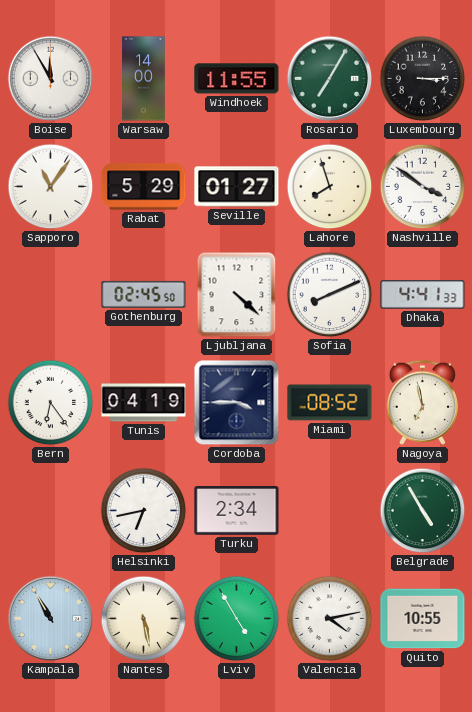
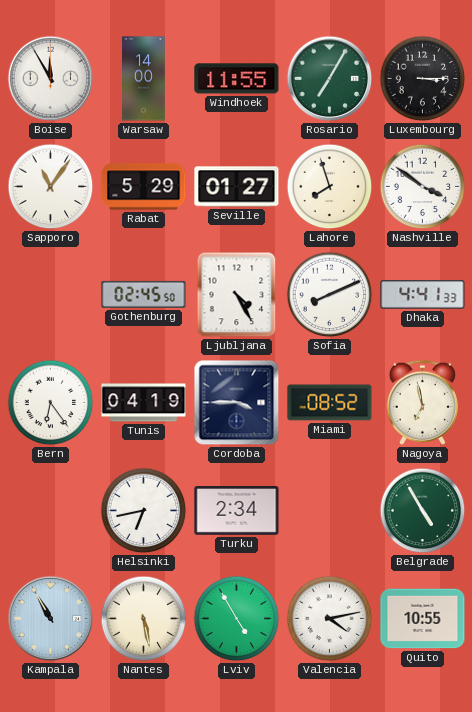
Ljubljana: 4:22 -> 4:25 (237, 295)
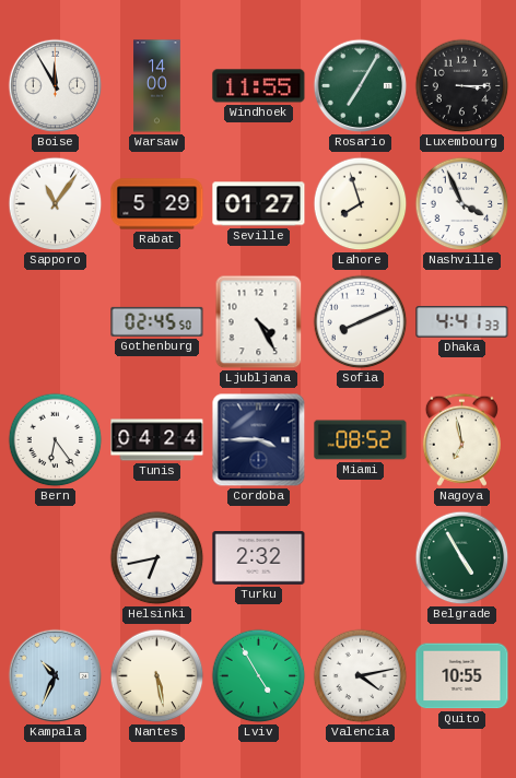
Nashville: 3:51 -> 3:56 (462, 204)
Tunis: 04:19 -> 04:24 (157, 440)
Turku: 2:34 -> 2:32 (259, 558)
Kampala: 10:55 -> 10:34 (56, 676)
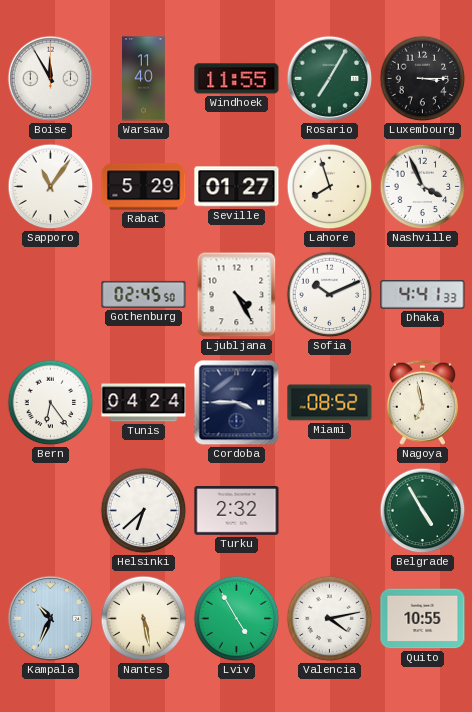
Warsaw: 14:00 -> 11:40 (144, 79)
Sofia: 8:11 -> 10:11 (330, 295)
Helsinki: 6:43 -> 6:38 (144, 511)
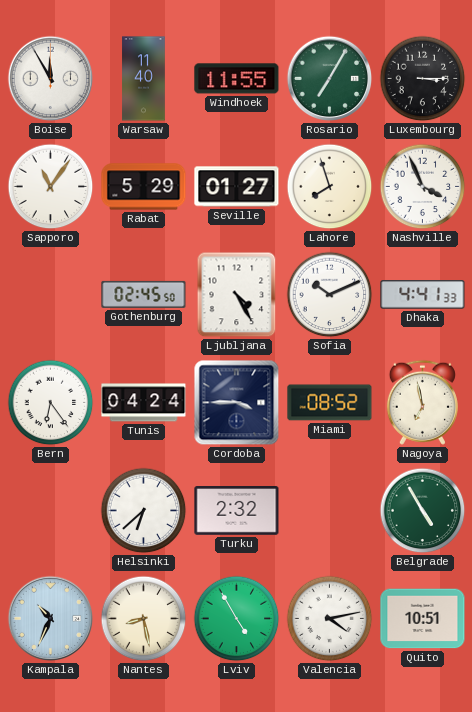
Nantes: 5:28 -> 8:28 (144, 619)
Quito: 10:55 -> 10:51 (423, 619)
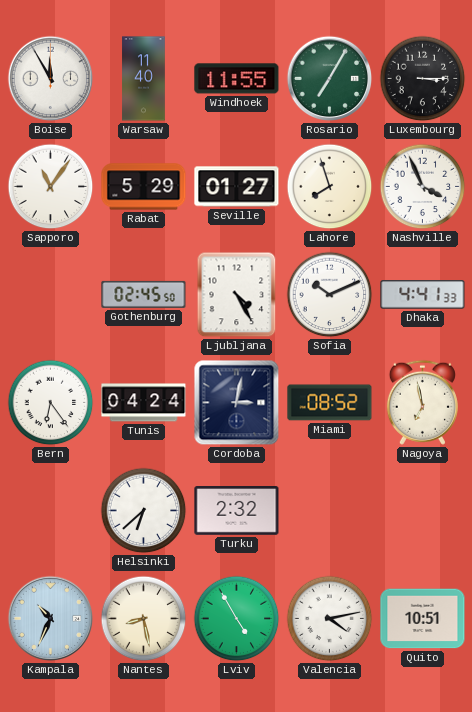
Cordoba: 3:45 -> 3:02 (237, 403)
Belgrade: 4:55 -> none (423, 511)
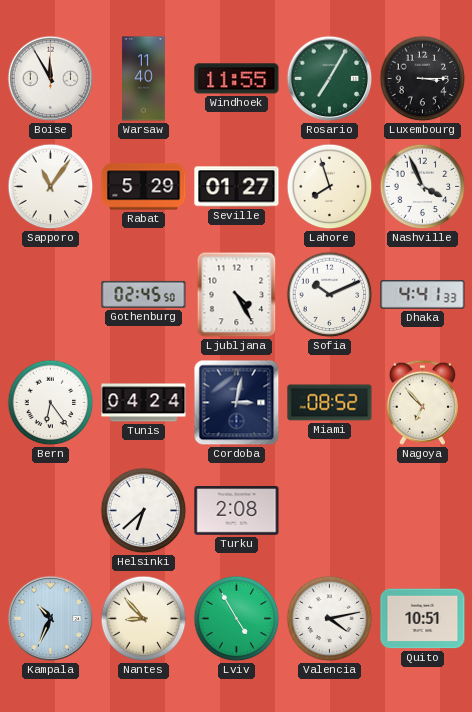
Nagoya: 6:58 -> 6:53 (422, 402)
Turku: 2:32 -> 2:08 (237, 511)
Nantes: 8:28 -> 8:53 (144, 619)
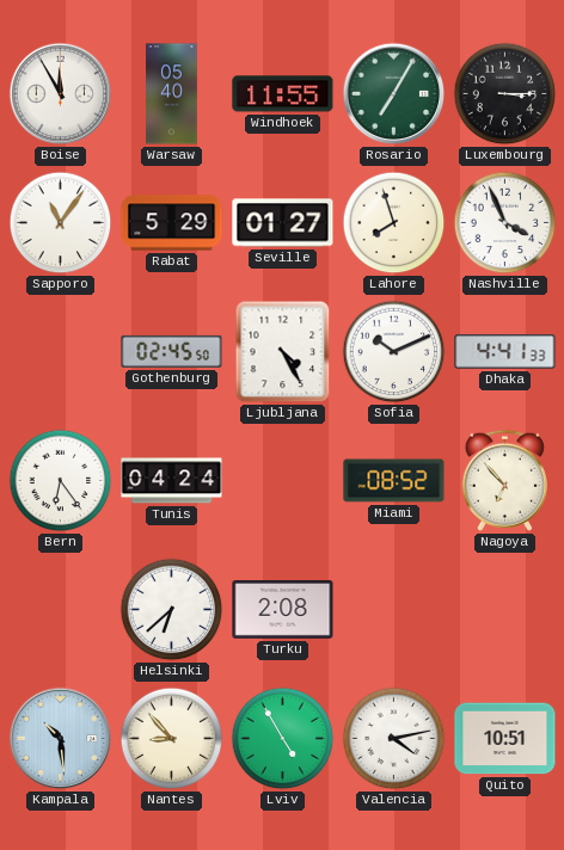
Warsaw: 11:40 -> 05:40 (172, 94)
Cordoba: 3:02 -> none (237, 403)
Kampala: 10:34 -> 10:29 (61, 739)
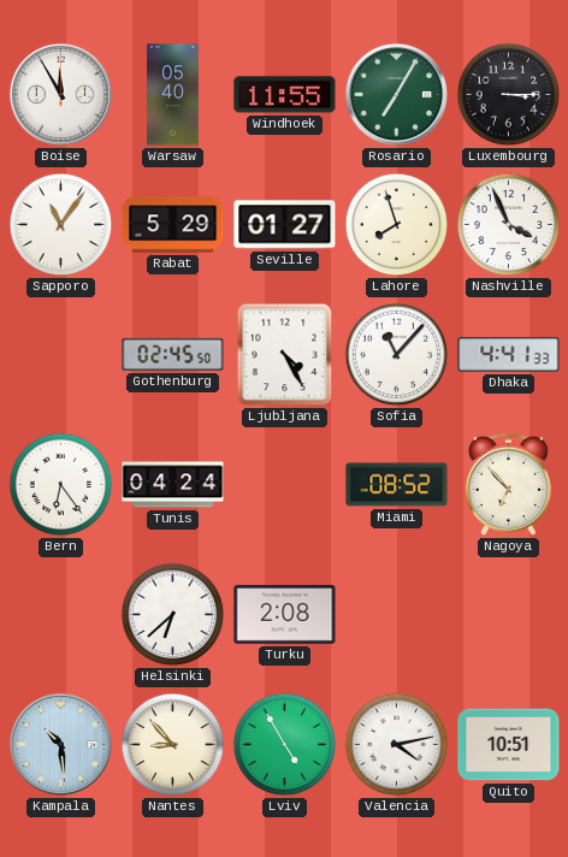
Sofia: 10:11 -> 11:07 (397, 355)
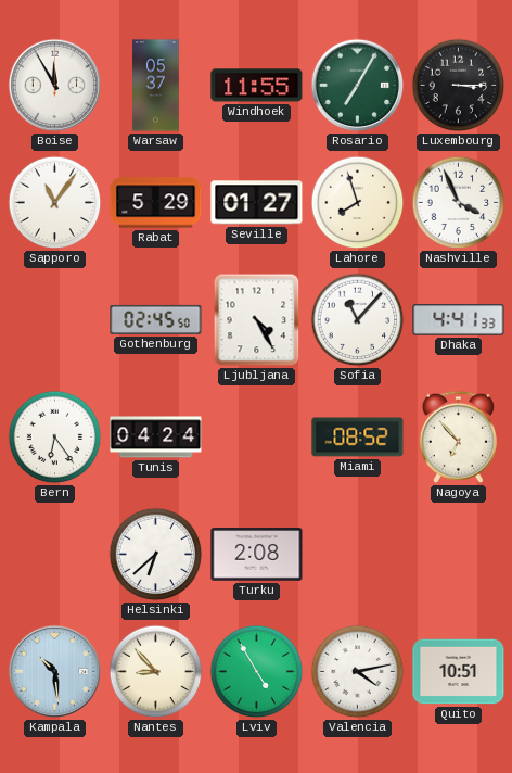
Warsaw: 05:40 -> 05:37 (156, 86)
